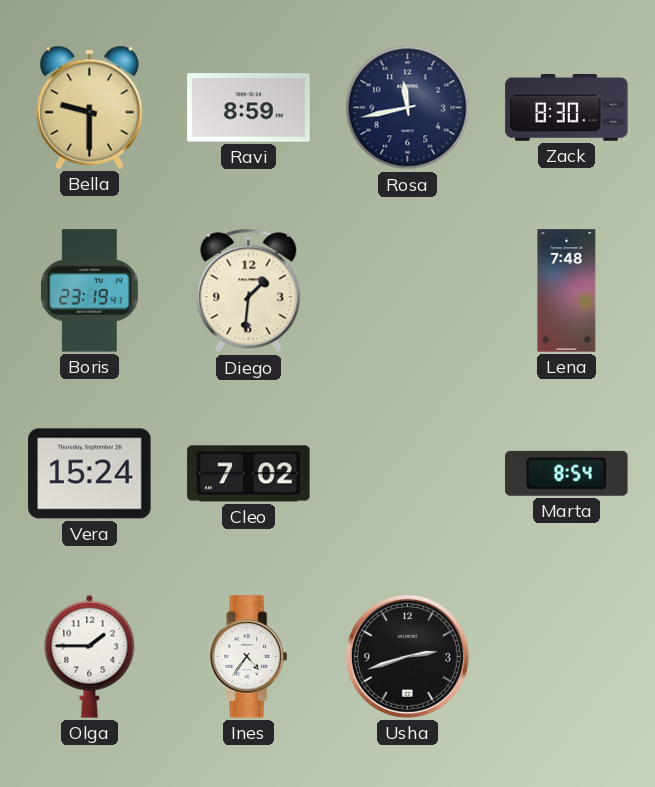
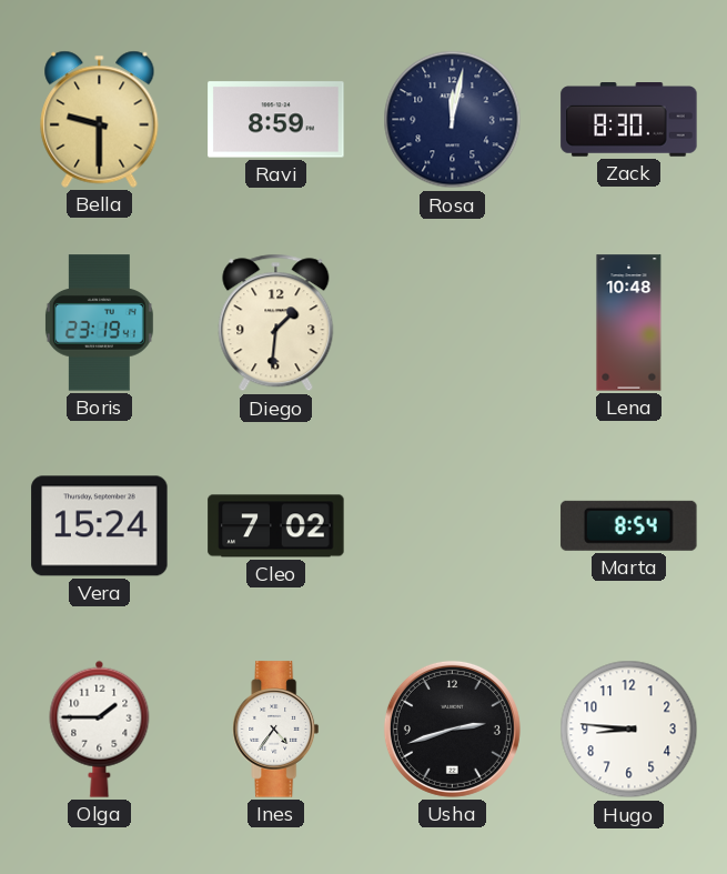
Rosa: 11:43 -> 12:02 (453, 120)
Lena: 7:48 -> 10:48 (629, 323)
Hugo: none -> 8:46 (629, 730)
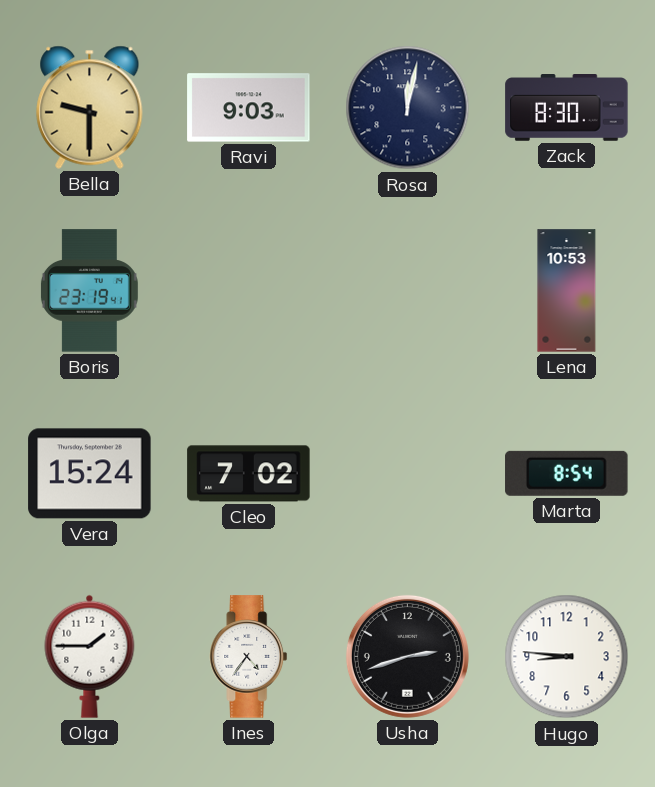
Ravi: 8:59 -> 9:03 (249, 108)
Diego: 1:31 -> none (276, 323)
Lena: 10:48 -> 10:53 (567, 291)
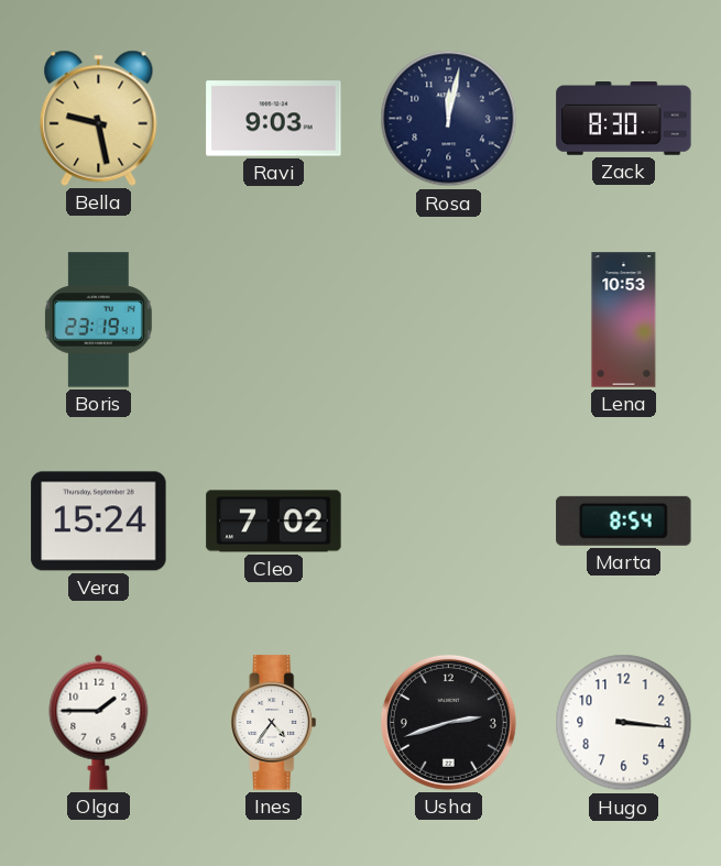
Bella: 9:30 -> 9:28 (99, 118)
Hugo: 8:46 -> 3:16 (624, 723)
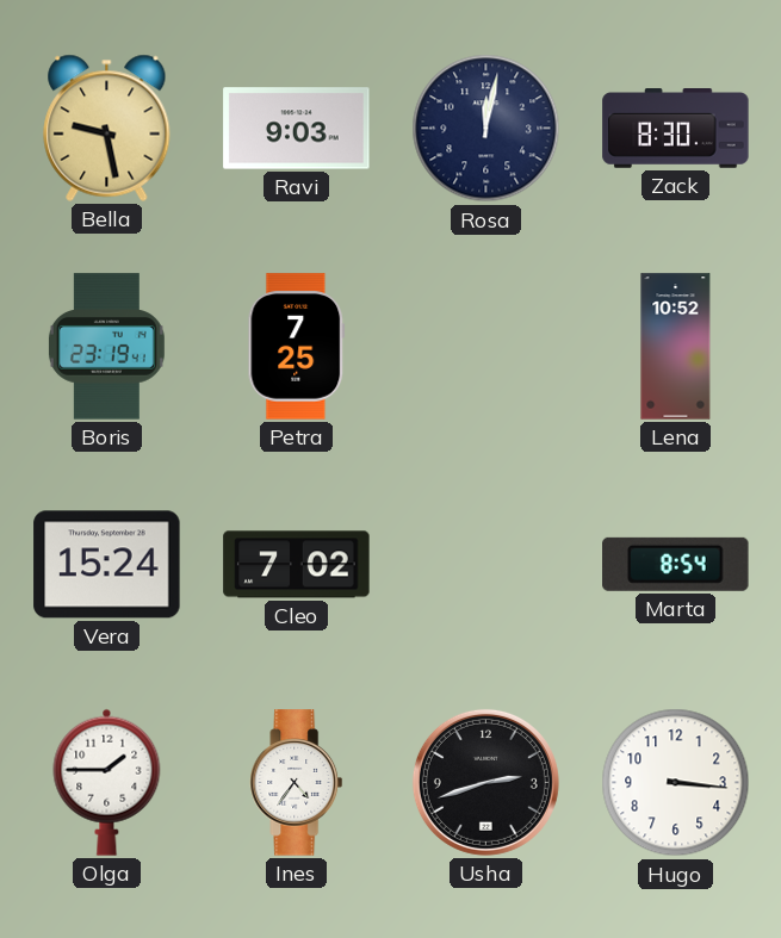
Petra: none -> 7:25 (297, 347)
Lena: 10:53 -> 10:52 (676, 347)
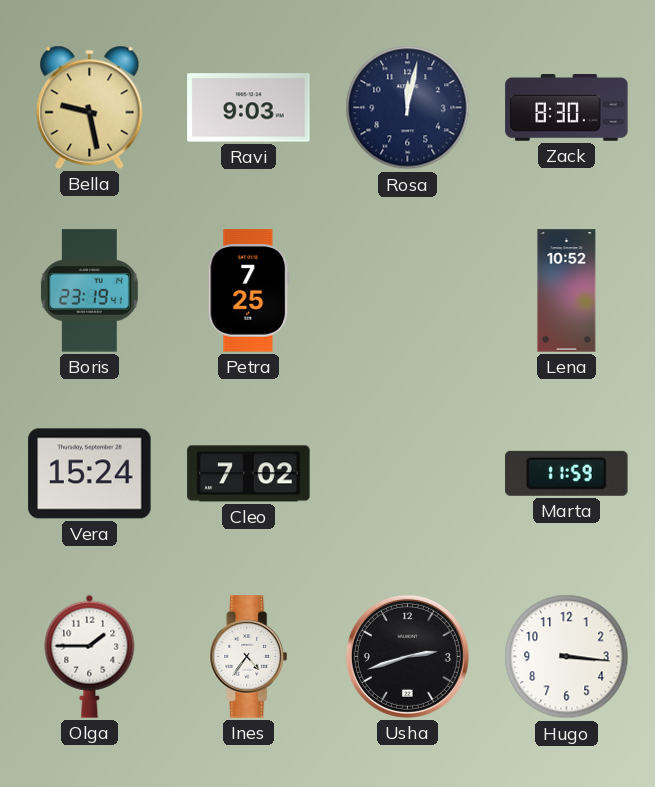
Marta: 8:54 -> 11:59 (567, 473)
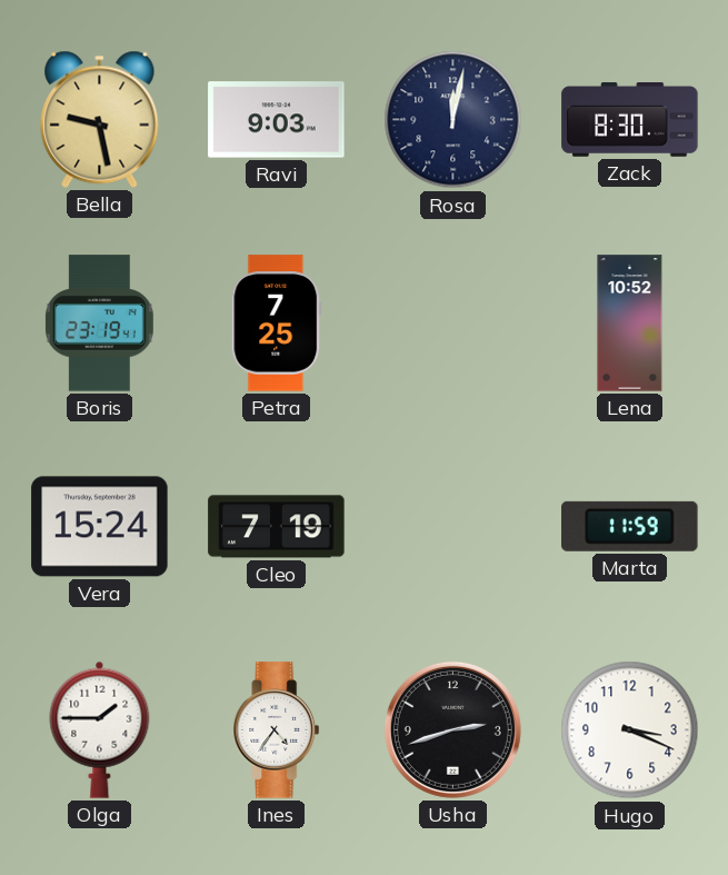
Cleo: 7:02 -> 7:19 (277, 527)
Hugo: 3:16 -> 3:19 (630, 730)
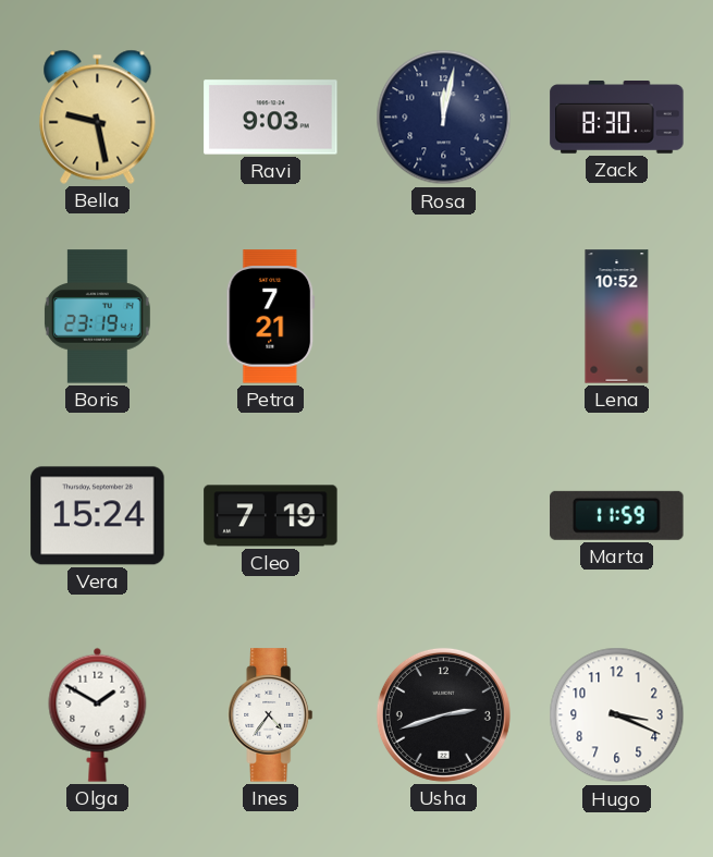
Petra: 7:25 -> 7:21 (271, 317)
Olga: 1:45 -> 1:50 (98, 714)
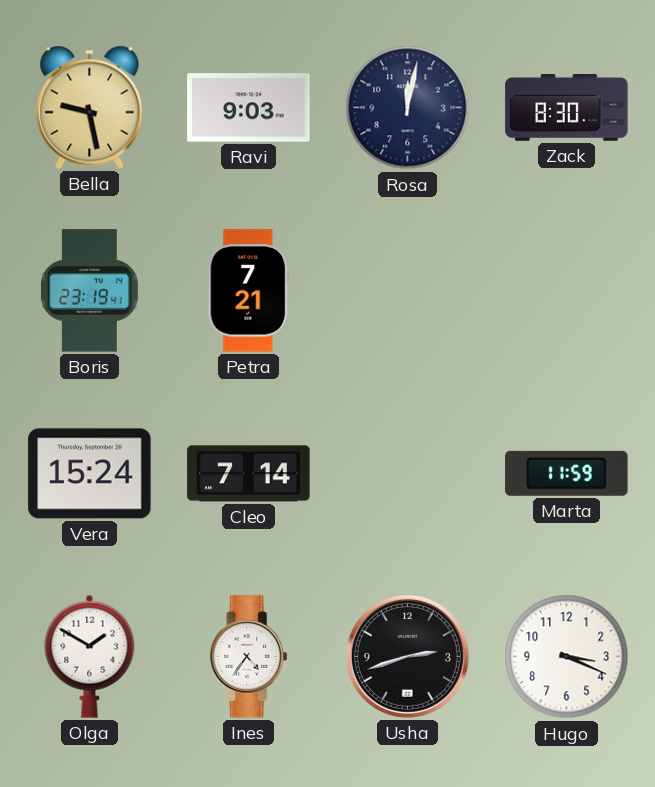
Lena: 10:52 -> none (617, 317)
Cleo: 7:19 -> 7:14 (249, 474)
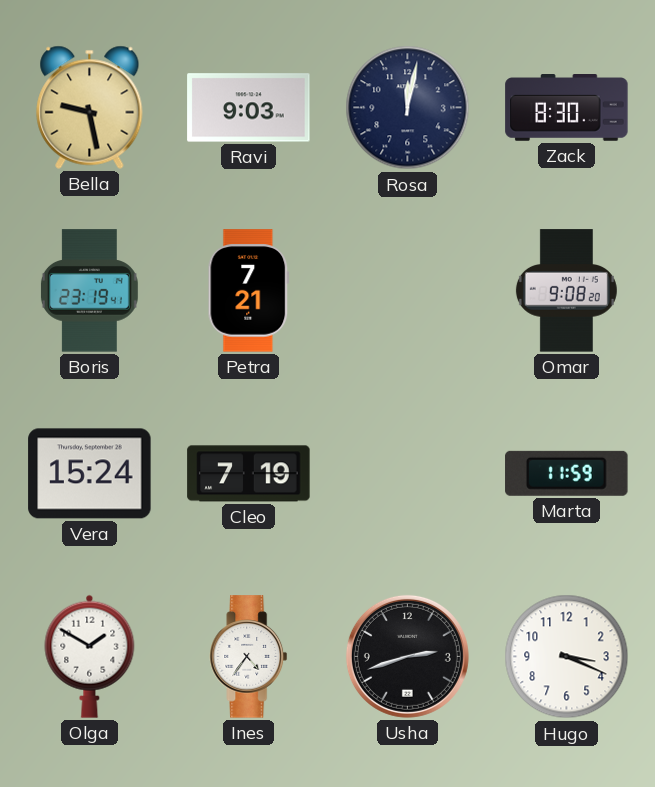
Omar: none -> 9:08 (566, 291)
Cleo: 7:14 -> 7:19 (249, 474)
